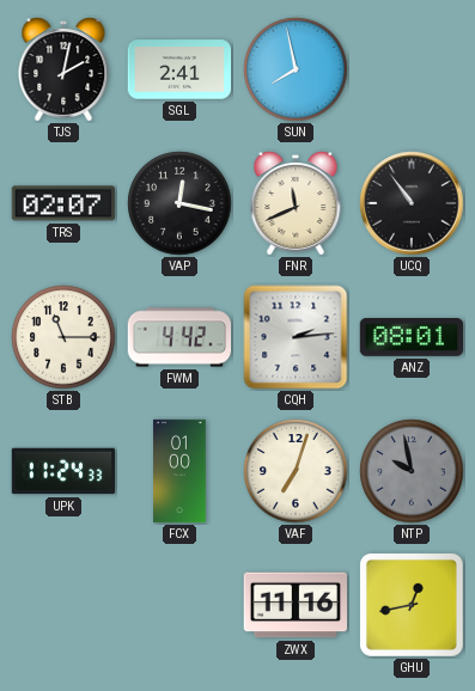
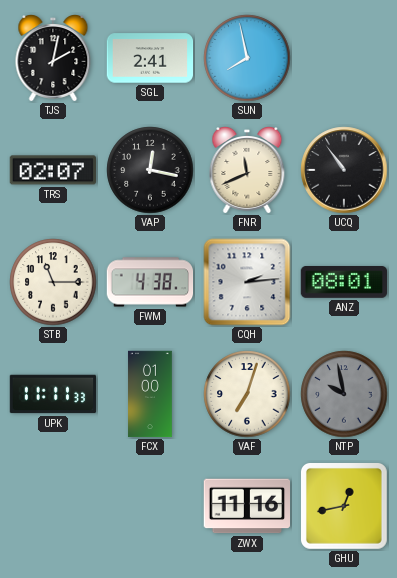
FWM: 4:42 -> 4:38 (150, 282)
UPK: 11:24 -> 11:11 (53, 394)
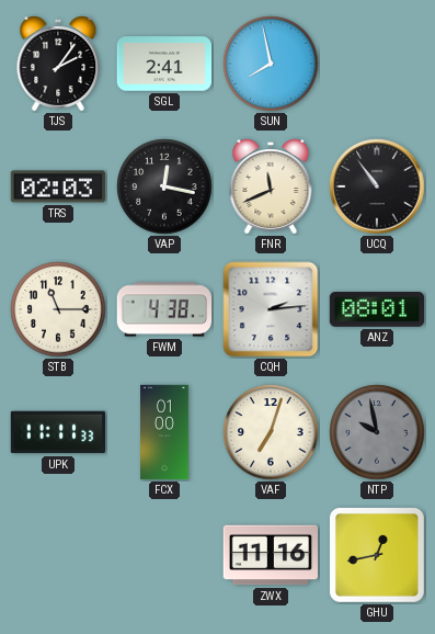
TJS: 2:02 -> 2:06 (58, 65)
TRS: 02:07 -> 02:03 (57, 186)
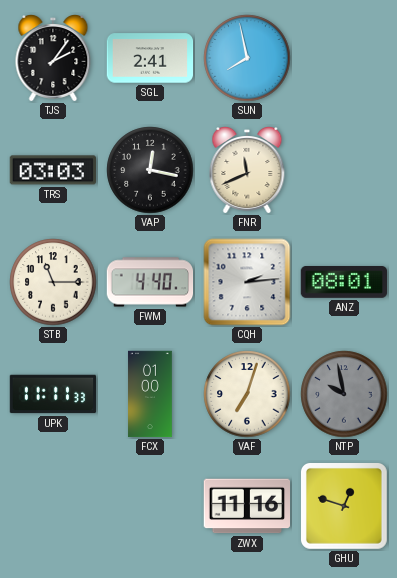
TRS: 02:03 -> 03:03 (52, 170)
UCQ: 10:54 -> none (377, 186)
FWM: 4:38 -> 4:40 (150, 282)
GHU: 12:43 -> 12:48 (344, 506)
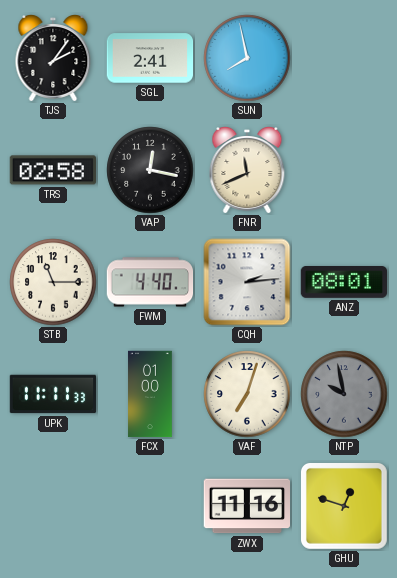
TRS: 03:03 -> 02:58 (52, 170)
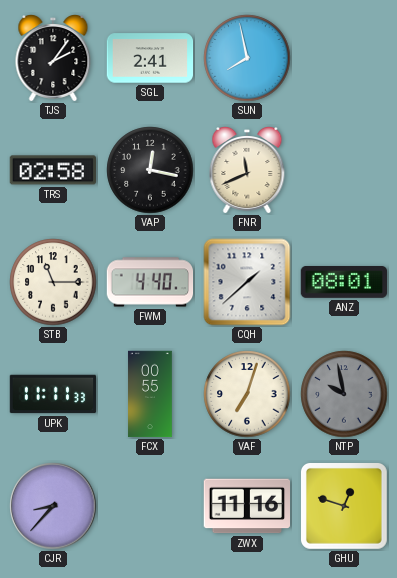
CQH: 2:14 -> 1:38 (247, 282)
FCX: 01:00 -> 00:55 (150, 394)
CJR: none -> 8:37 (53, 506)
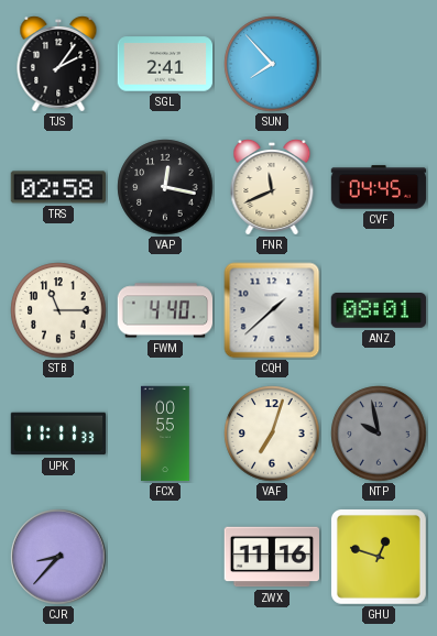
SUN: 7:58 -> 7:53 (272, 64)
CVF: none -> 04:45 (379, 187)
